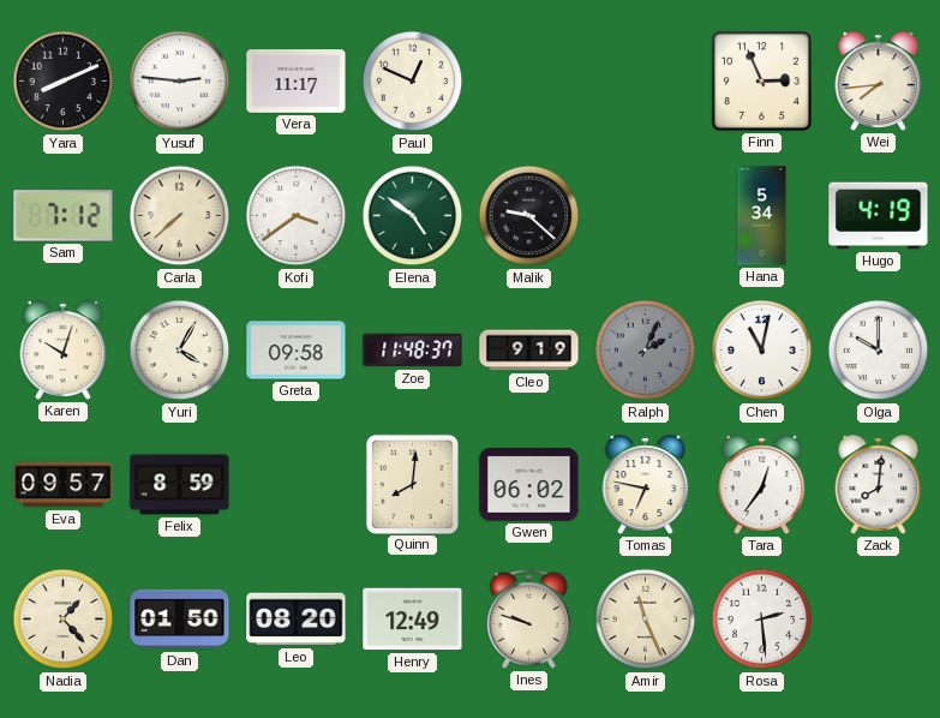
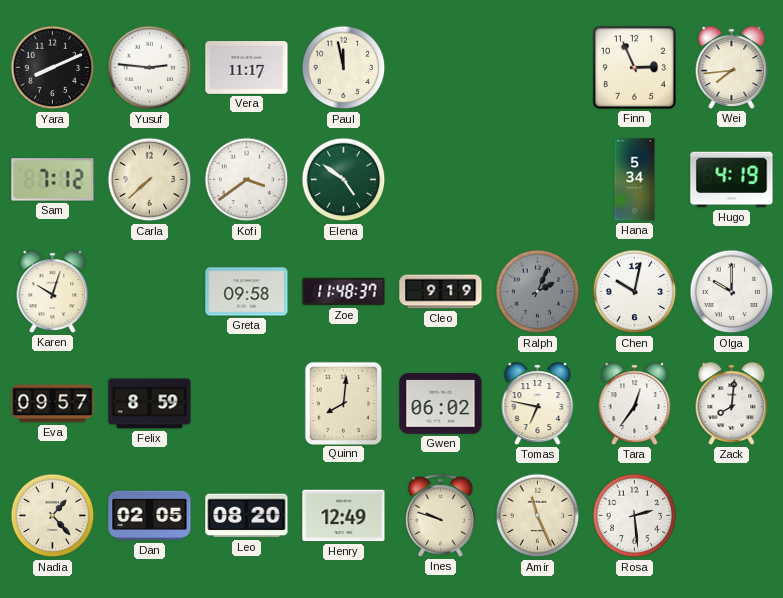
Paul: 12:49 -> 11:58 (344, 68)
Malik: 9:22 -> none (529, 216)
Yuri: 4:05 -> none (180, 351)
Chen: 11:02 -> 10:02 (635, 292)
Dan: 01:50 -> 02:05 (150, 516)
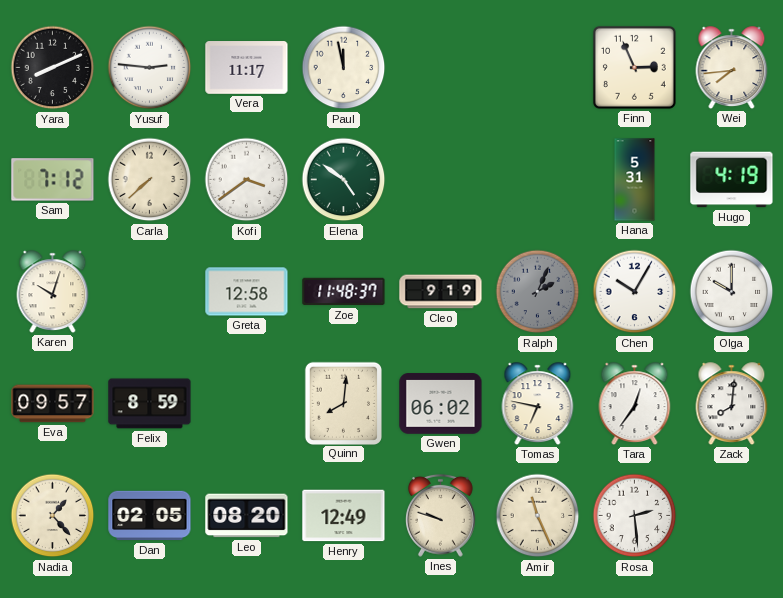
Hana: 5:34 -> 5:31 (635, 180)
Greta: 09:58 -> 12:58 (247, 292)
Chen: 10:02 -> 10:05 (635, 292)
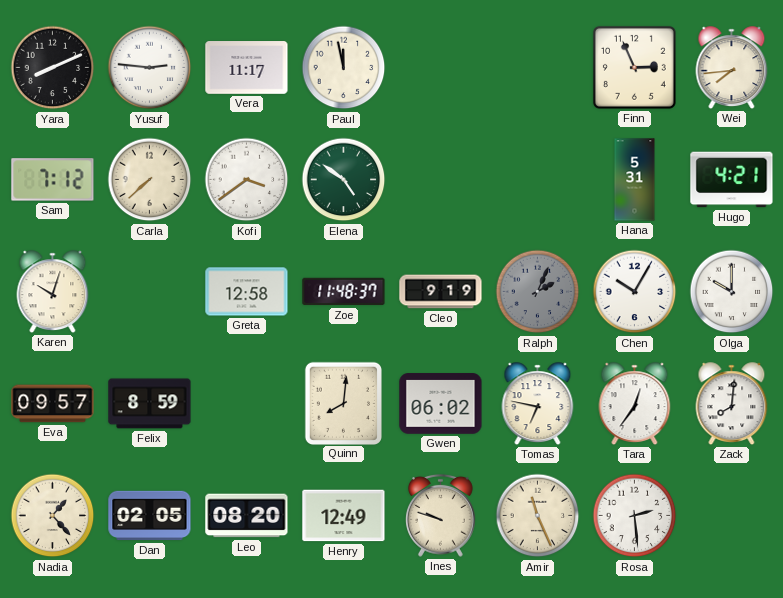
Hugo: 4:19 -> 4:21 (732, 180)
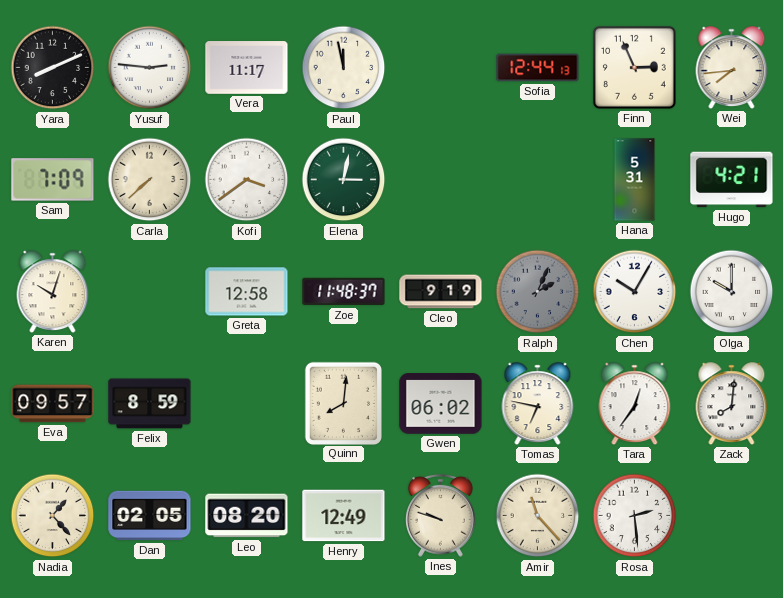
Sofia: none -> 12:44 (538, 68)
Sam: 7:12 -> 7:09 (53, 180)
Elena: 4:51 -> 3:02 (344, 180)
Amir: 11:26 -> 11:23 (538, 516)
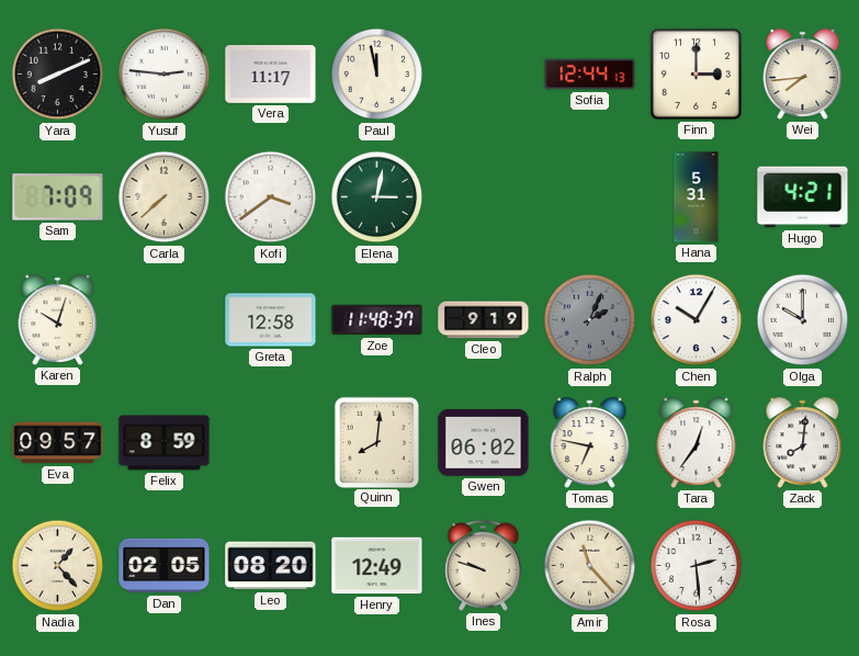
Finn: 2:56 -> 3:00 (696, 73)
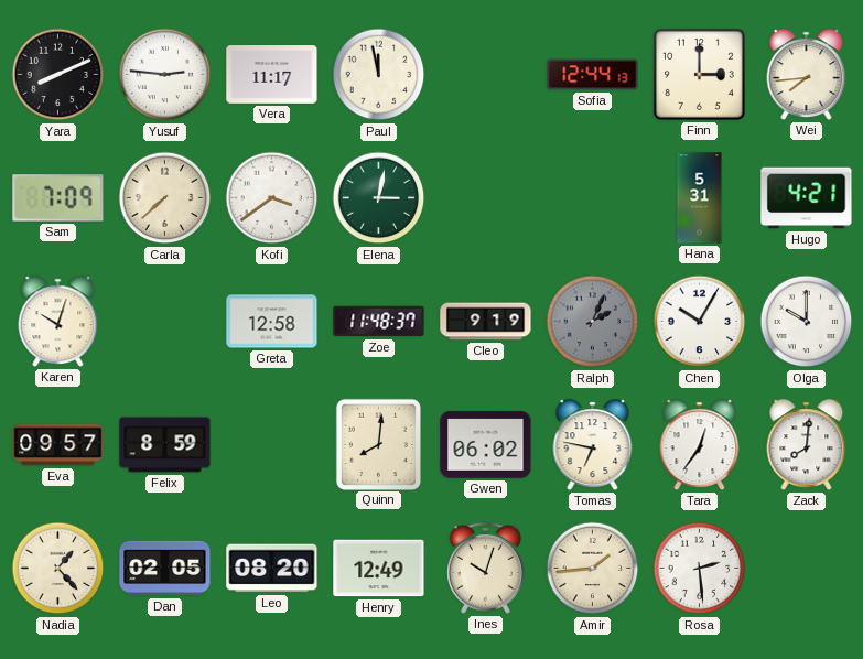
Ines: 9:48 -> 10:03 (485, 568)
Amir: 11:23 -> 1:44 (593, 569)
